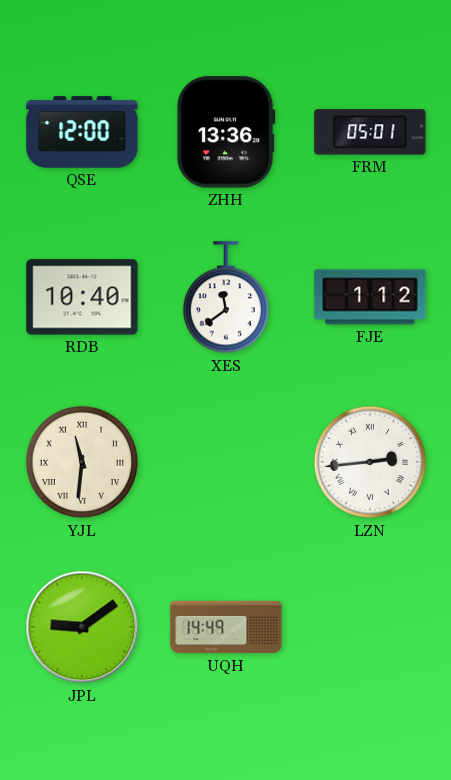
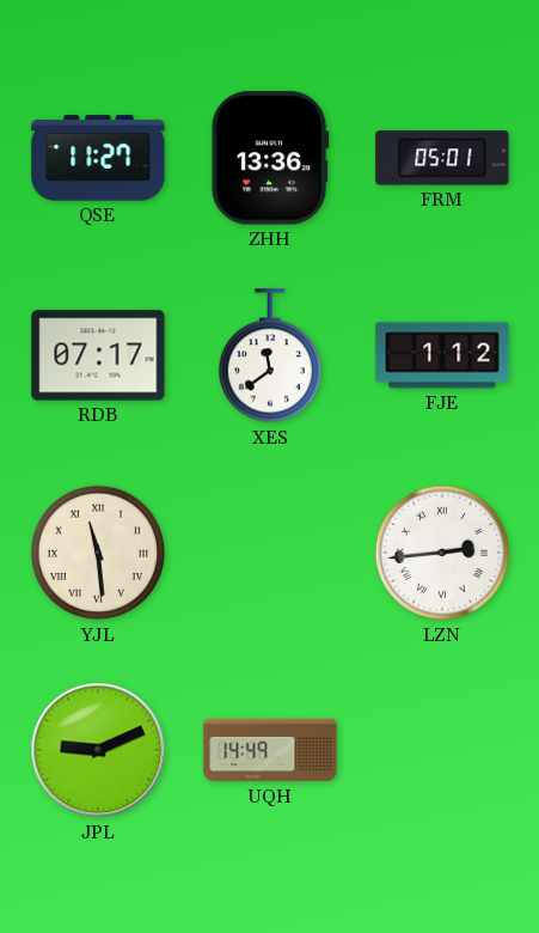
QSE: 12:00 -> 11:27 (98, 158)
RDB: 10:40 -> 07:17 (98, 355)
YJL: 11:31 -> 11:29 (98, 553)
JPL: 9:09 -> 9:11 (98, 750)
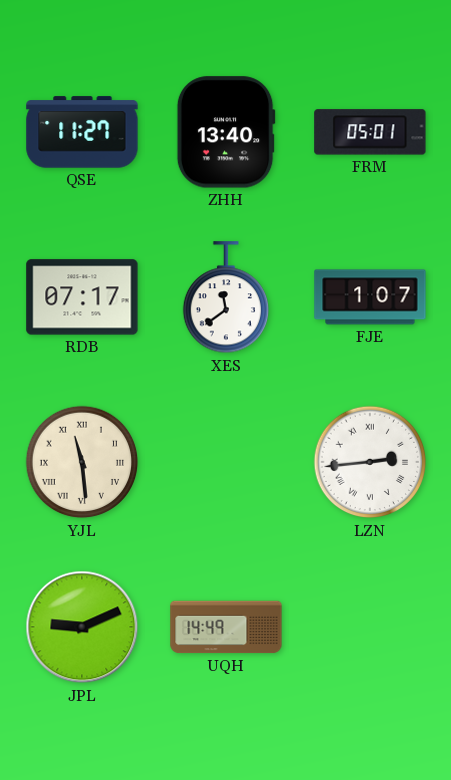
ZHH: 13:36 -> 13:40 (226, 132)
FJE: 1:12 -> 1:07 (370, 297)
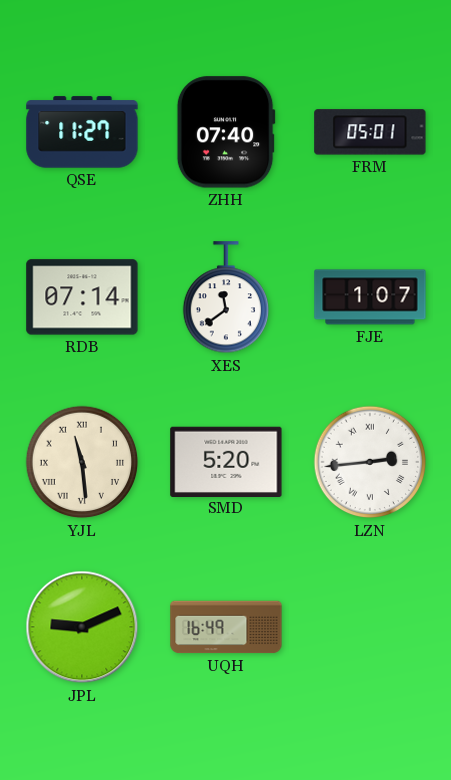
ZHH: 13:40 -> 07:40 (226, 132)
RDB: 07:17 -> 07:14 (82, 297)
SMD: none -> 5:20 (226, 461)
UQH: 14:49 -> 16:49 (226, 627)
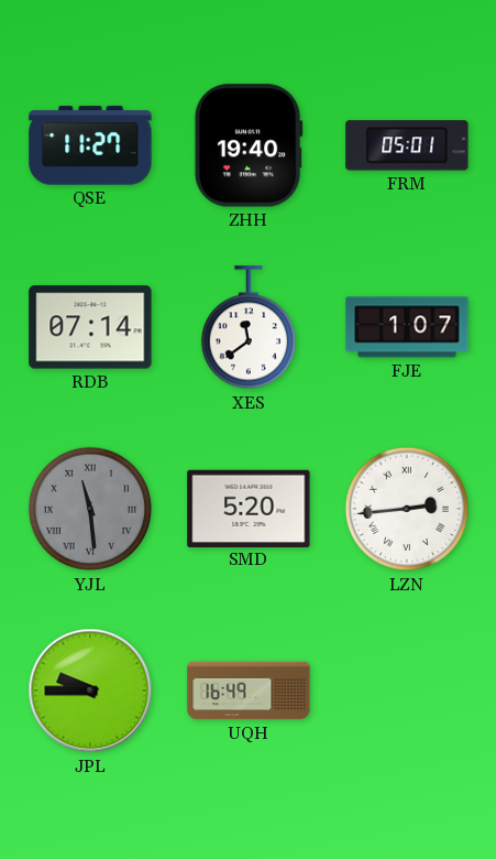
ZHH: 07:40 -> 19:40 (249, 145)
YJL dial: cream -> grey (90, 509)
JPL: 9:11 -> 9:45 (90, 691)
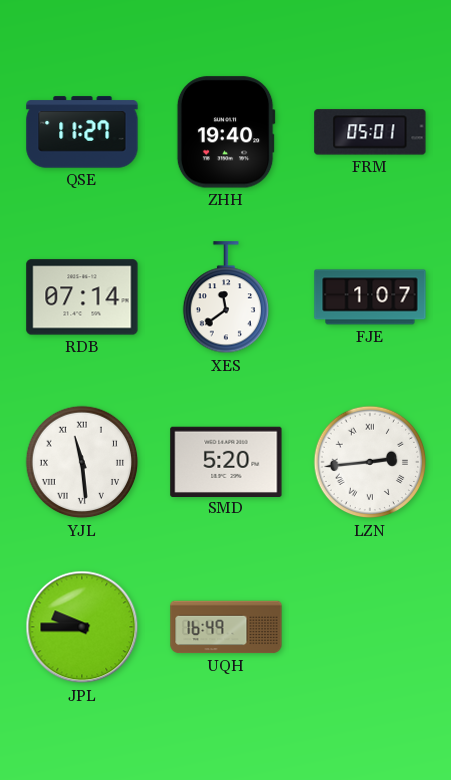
YJL dial: grey -> white (82, 462)
